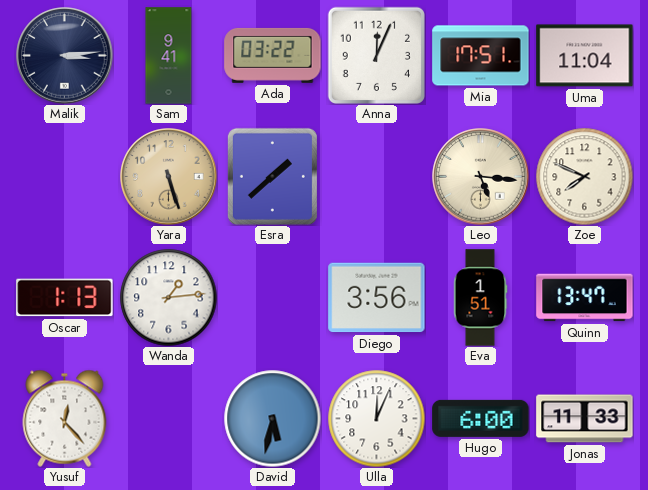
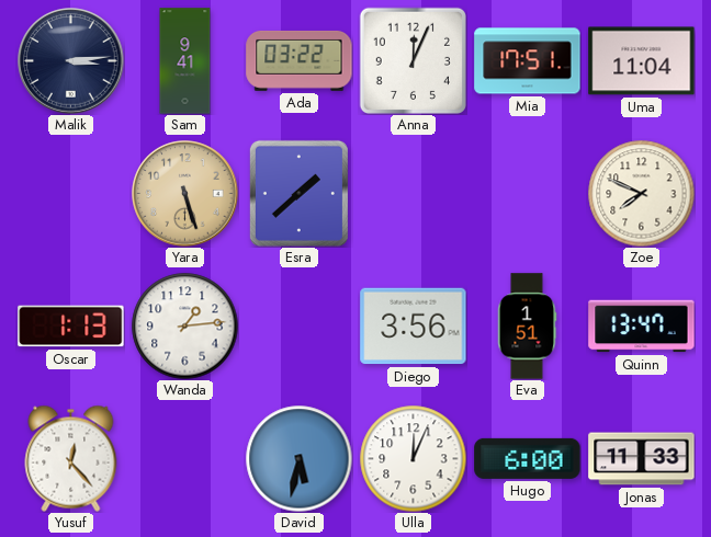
Leo: 5:16 -> none (481, 177)
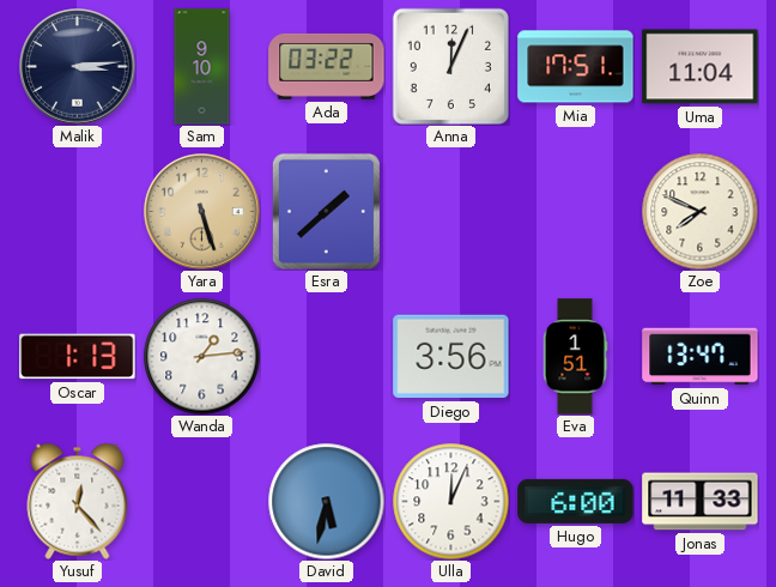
Sam: 9:41 -> 9:10 (202, 67)
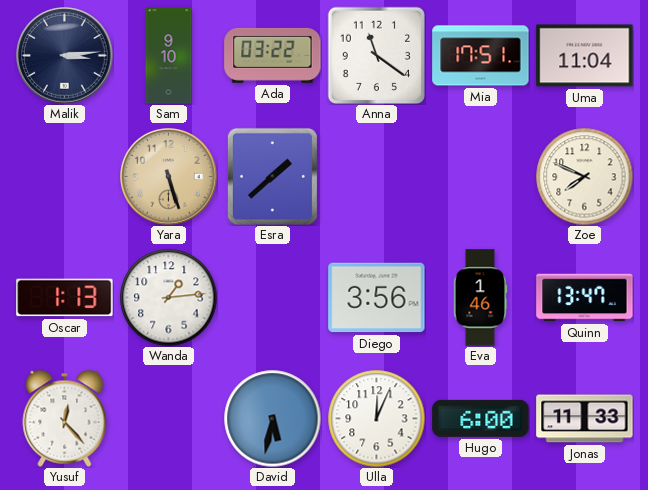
Anna: 12:04 -> 11:21 (376, 55)
Eva: 1:51 -> 1:46 (480, 298)
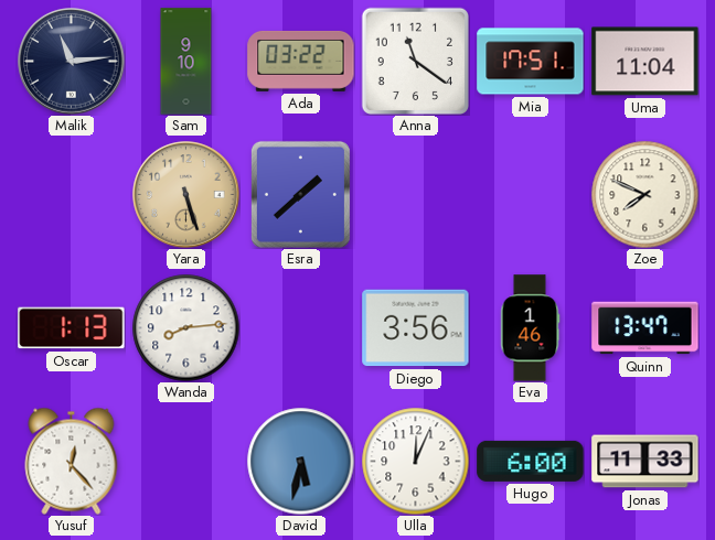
Malik: 3:14 -> 11:14 (72, 62)
Wanda: 1:14 -> 8:14 (185, 327)
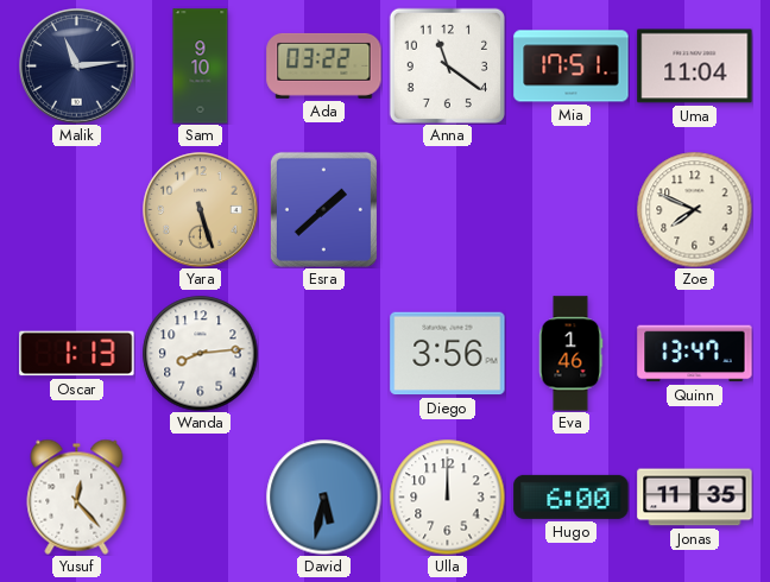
Ulla: 12:04 -> 12:00 (447, 496)
Jonas: 11:33 -> 11:35 (695, 498)
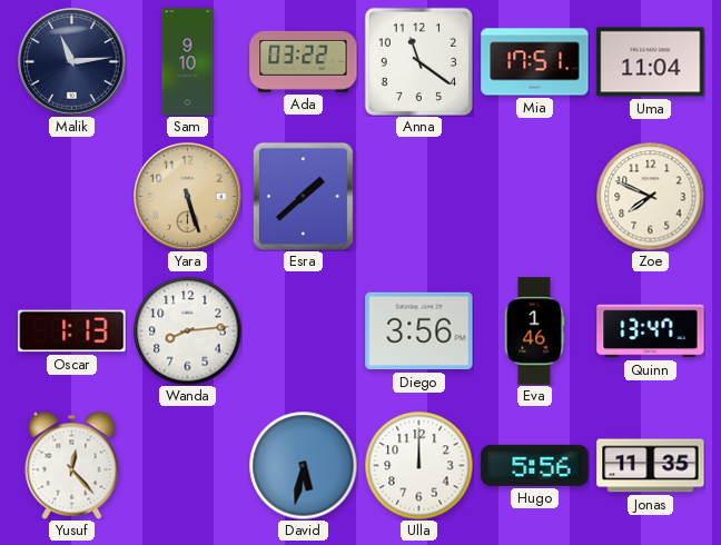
Hugo: 6:00 -> 5:56 (535, 465)
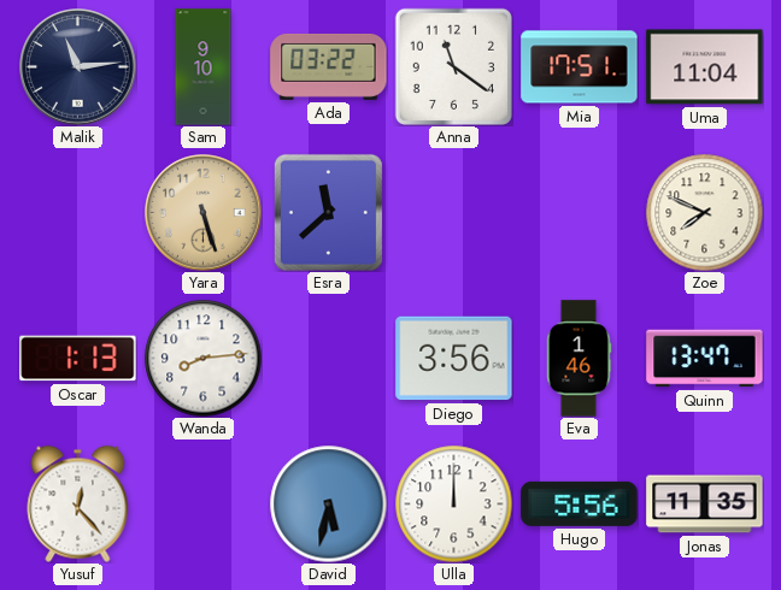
Esra: 1:38 -> 11:38 (328, 212)
